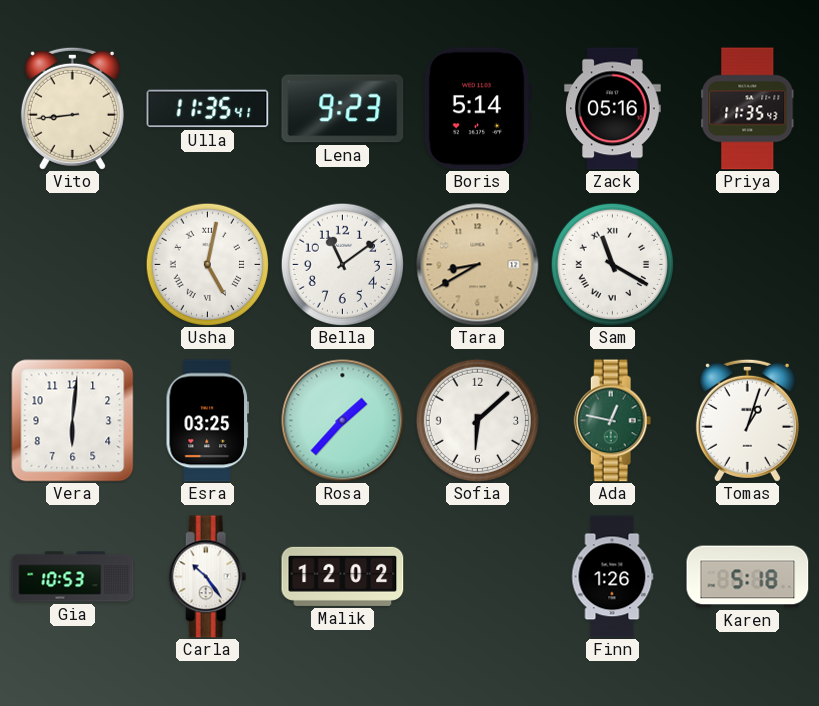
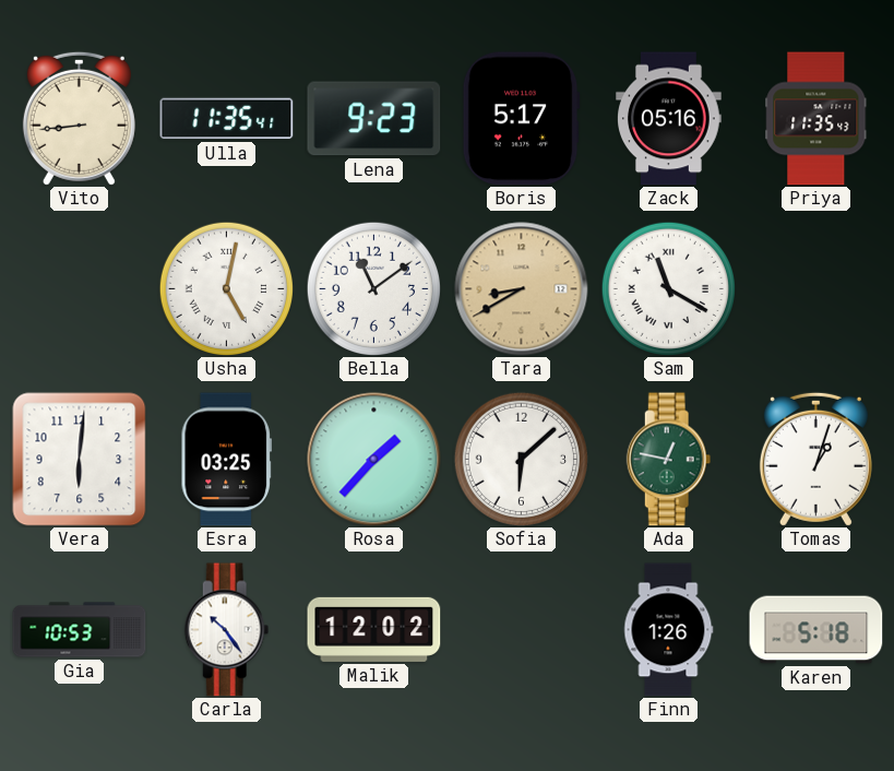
Boris: 5:14 -> 5:17 (521, 119)
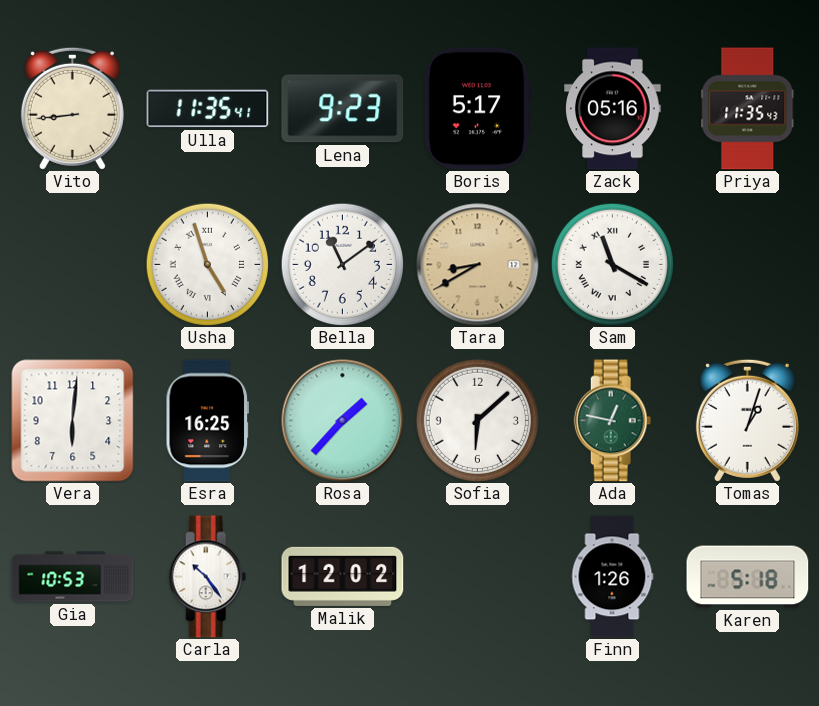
Usha: 5:02 -> 4:57 (207, 264)
Esra: 03:25 -> 16:25 (207, 421)
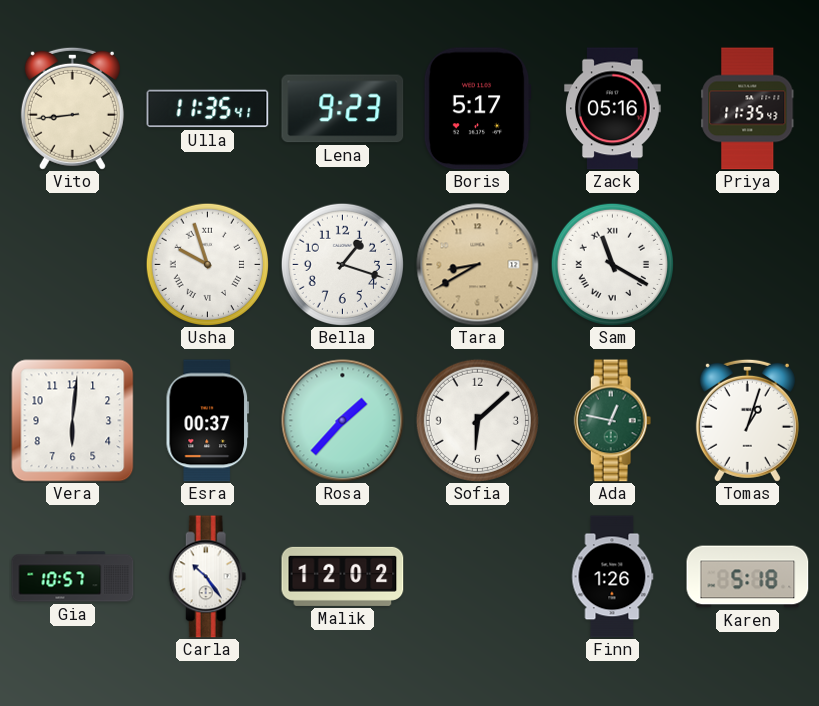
Usha: 4:57 -> 9:57 (207, 264)
Bella: 11:09 -> 1:18 (342, 264)
Esra: 16:25 -> 00:37 (207, 421)
Gia: 10:53 -> 10:57 (73, 577)
